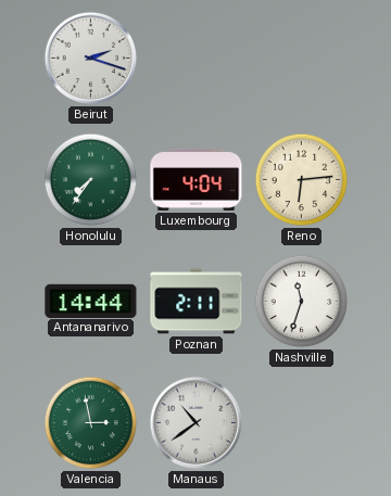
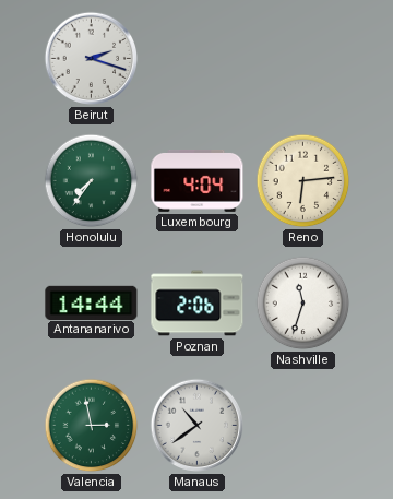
Poznan: 2:11 -> 2:06 (198, 304)
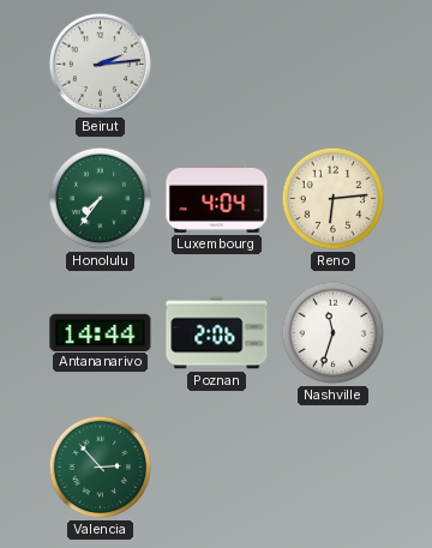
Beirut: 2:18 -> 2:14 (101, 65)
Valencia: 2:58 -> 2:53 (101, 468)
Manaus: 10:39 -> none (198, 426)
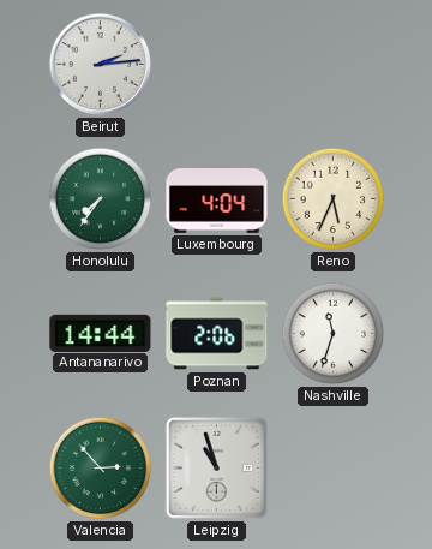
Reno: 6:14 -> 5:34 (334, 199)
Leipzig: none -> 10:57 (216, 467)
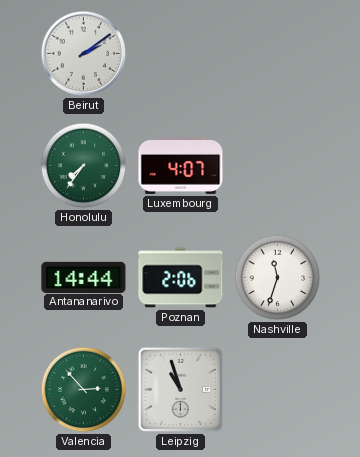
Beirut: 2:14 -> 2:09 (84, 54)
Luxembourg: 4:04 -> 4:07 (181, 165)
Reno: 5:34 -> none (334, 199)
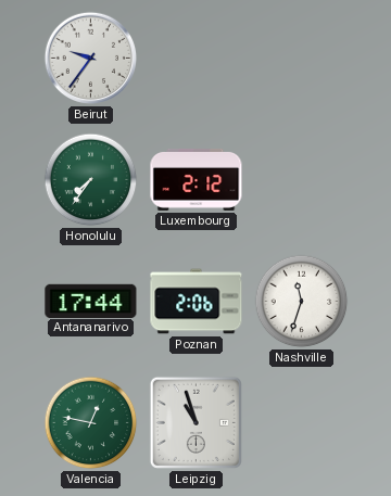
Beirut: 2:09 -> 9:36 (91, 59)
Luxembourg: 4:07 -> 2:12 (197, 179)
Antananarivo: 14:44 -> 17:44 (91, 301)
Valencia: 2:53 -> 12:47 (91, 423)
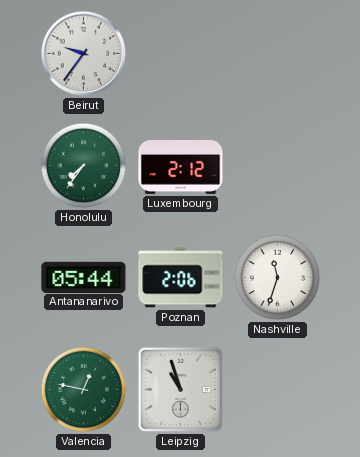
Antananarivo: 17:44 -> 05:44 (84, 277)
